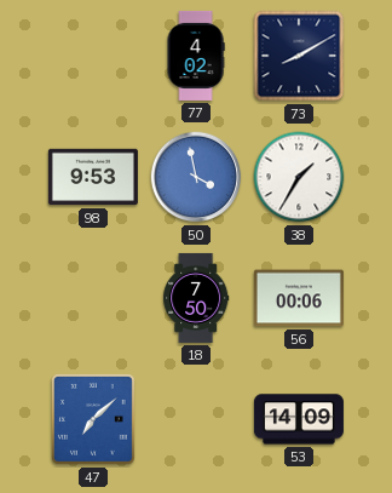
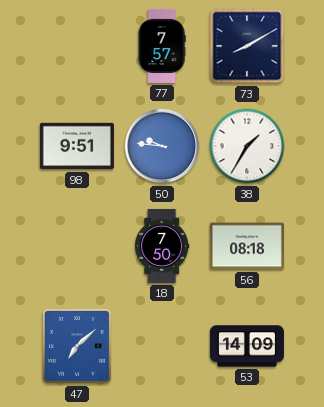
77: 4:02 -> 7:57 (162, 46)
98: 9:53 -> 9:51 (77, 146)
50: 3:58 -> 9:46 (162, 146)
56: 00:06 -> 08:18 (247, 246)
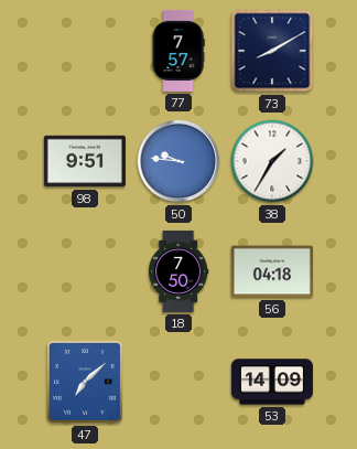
56: 08:18 -> 04:18 (272, 271)
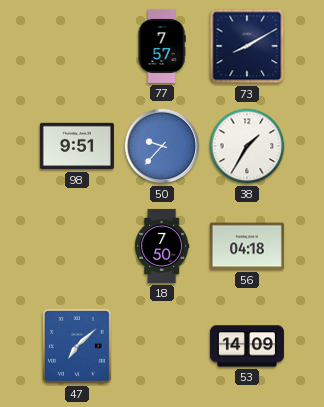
50: 9:46 -> 9:37 (162, 146)
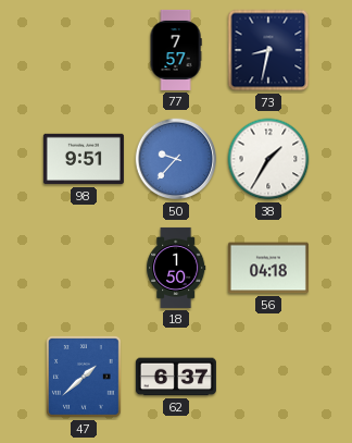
73: 8:10 -> 8:32 (268, 50)
18: 7:50 -> 1:50 (176, 268)
47: 7:08 -> 1:38 (85, 378)
62: none -> 6:37 (176, 377)
53: 14:09 -> none (247, 346)
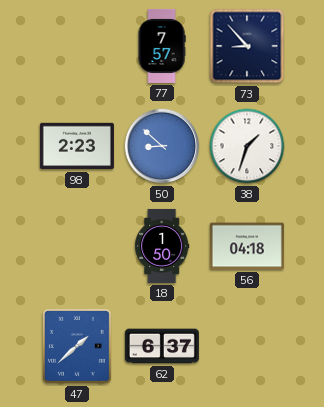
73: 8:32 -> 8:53 (247, 46)
98: 9:51 -> 2:23 (77, 146)
50: 9:37 -> 8:52 (162, 146)
38: 1:35 -> 1:33 (247, 146)
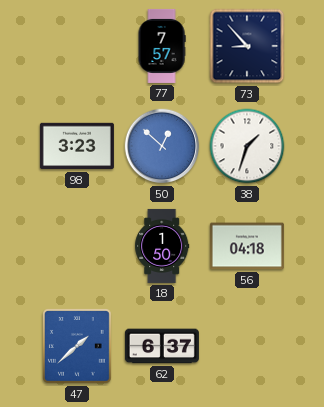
98: 2:23 -> 3:23 (77, 146)
50: 8:52 -> 12:52 (162, 146)
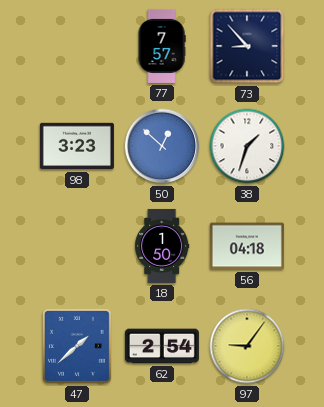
62: 6:37 -> 2:54 (162, 346)
97: none -> 9:06 (247, 346)
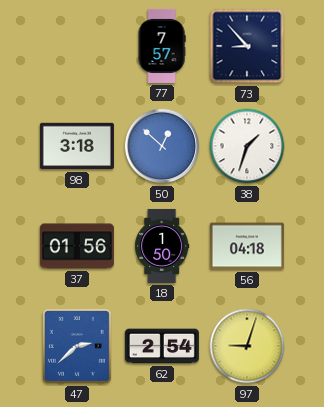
98: 3:23 -> 3:18 (77, 146)
37: none -> 01:56 (77, 246)
47: 1:38 -> 2:38 (78, 347)
97: 9:06 -> 9:03 (247, 346)
